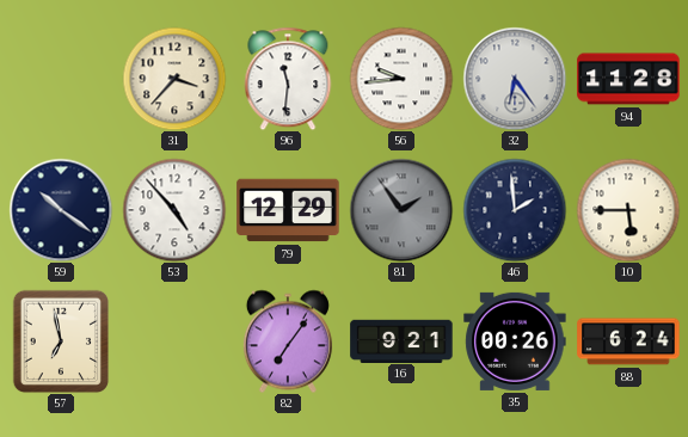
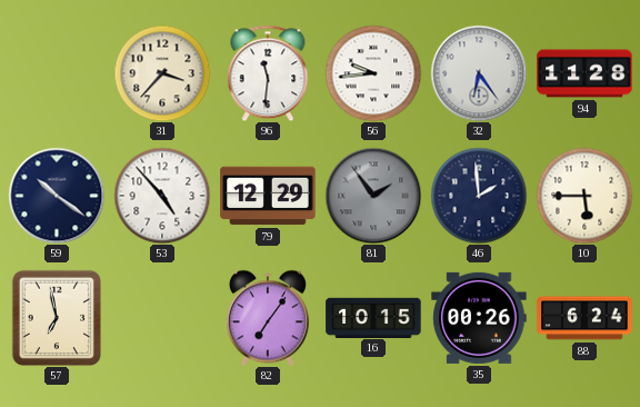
16: 9:21 -> 10:15 (373, 317)
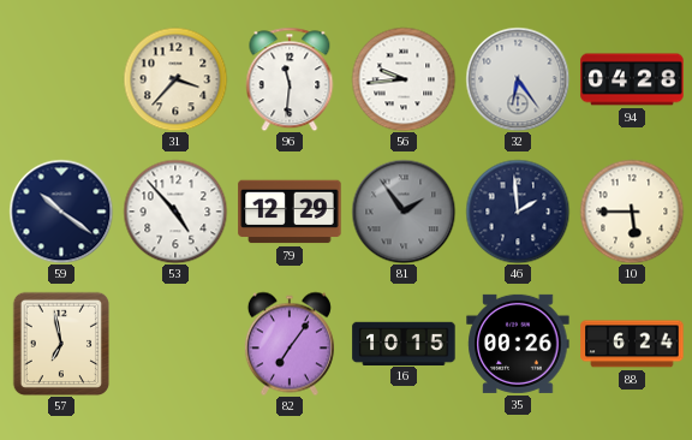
94: 11:28 -> 04:28 (632, 79)
